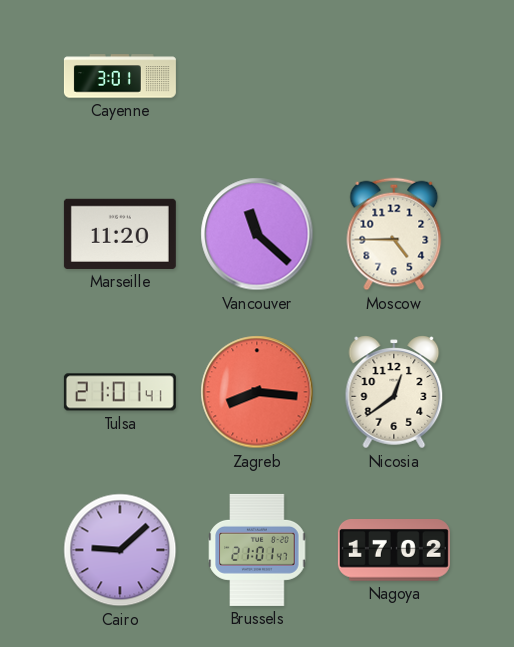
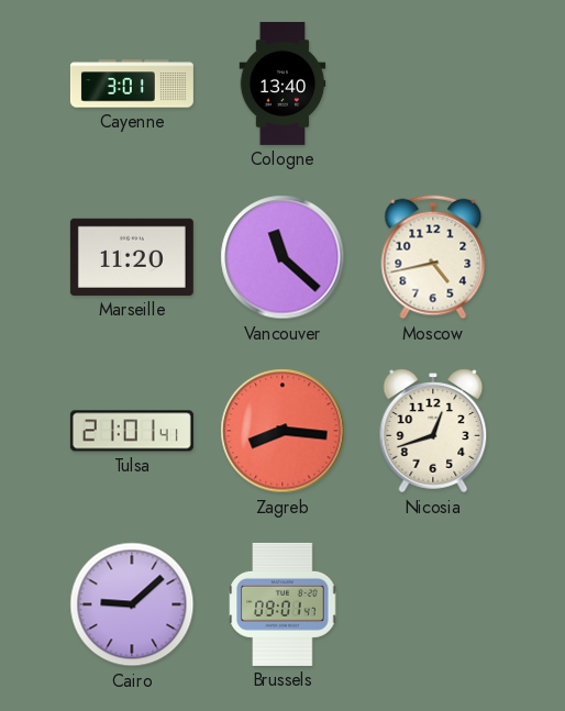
Cologne: none -> 13:40 (282, 84)
Moscow: 4:45 -> 4:43 (433, 257)
Nicosia: 12:39 -> 12:42 (433, 431)
Brussels: 21:01 -> 09:01 (282, 604)
Nagoya: 17:02 -> none (394, 551)
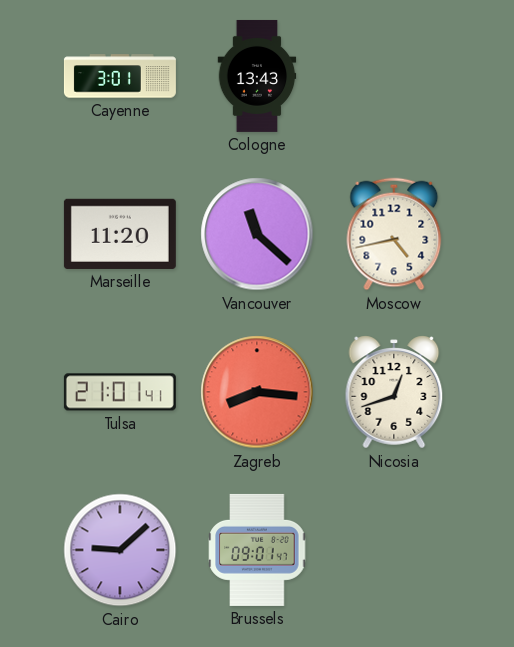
Cologne: 13:40 -> 13:43 (257, 76)
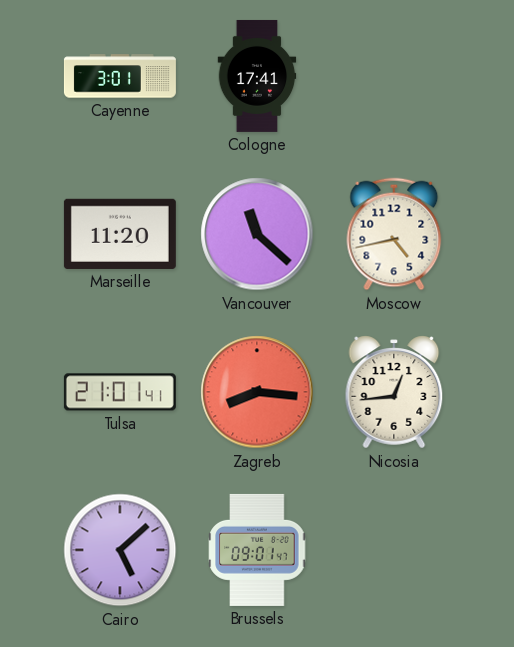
Cologne: 13:43 -> 17:41 (257, 76)
Nicosia: 12:42 -> 12:44 (394, 392)
Cairo: 9:08 -> 5:08 (120, 550)
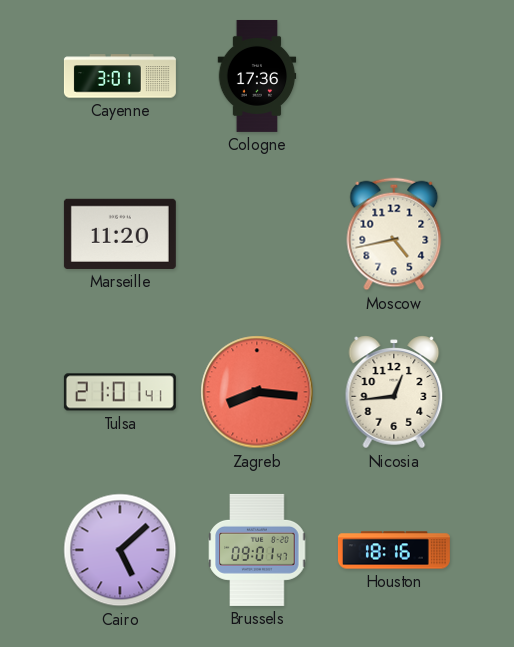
Cologne: 17:41 -> 17:36 (257, 76)
Vancouver: 11:22 -> none (257, 234)
Houston: none -> 18:16 (394, 550)
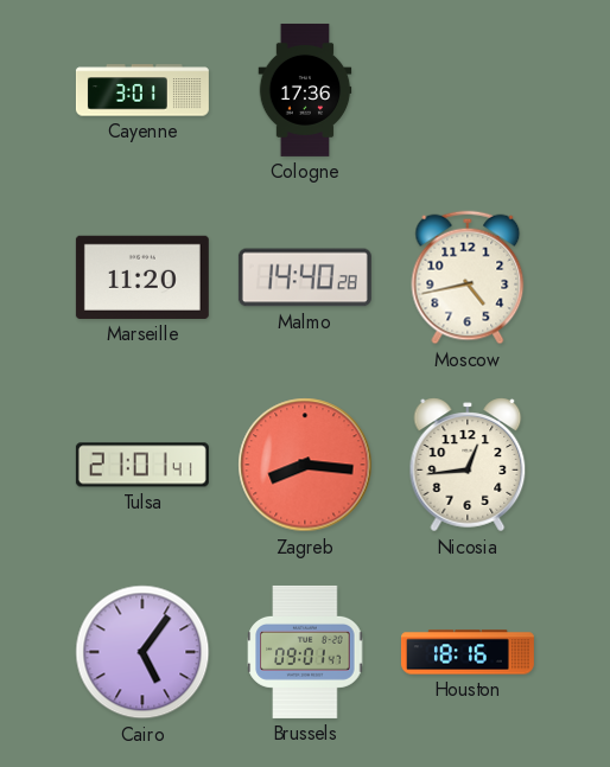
Malmo: none -> 14:40 (305, 277)
Cairo: 5:08 -> 5:06 (142, 652)
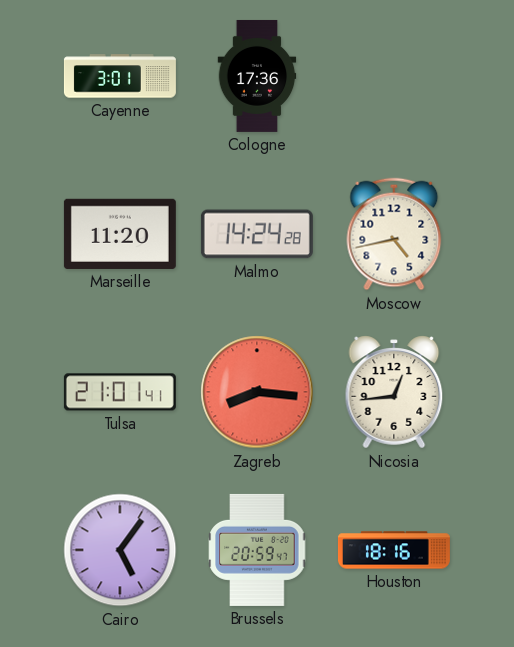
Malmo: 14:40 -> 14:24 (257, 234)
Brussels: 09:01 -> 20:59 (257, 550)
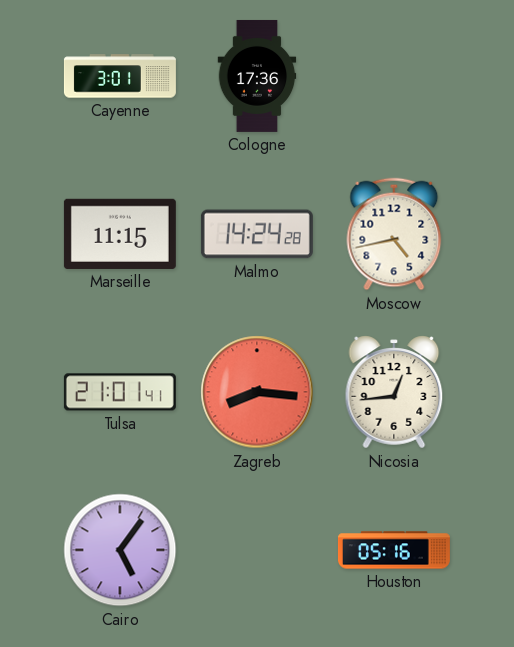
Marseille: 11:20 -> 11:15 (120, 234)
Brussels: 20:59 -> none (257, 550)
Houston: 18:16 -> 05:16 (394, 550)
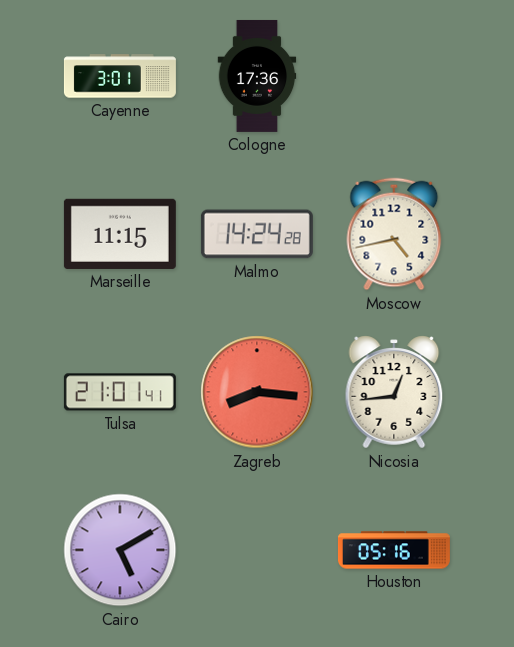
Cairo: 5:06 -> 5:10 (120, 550)
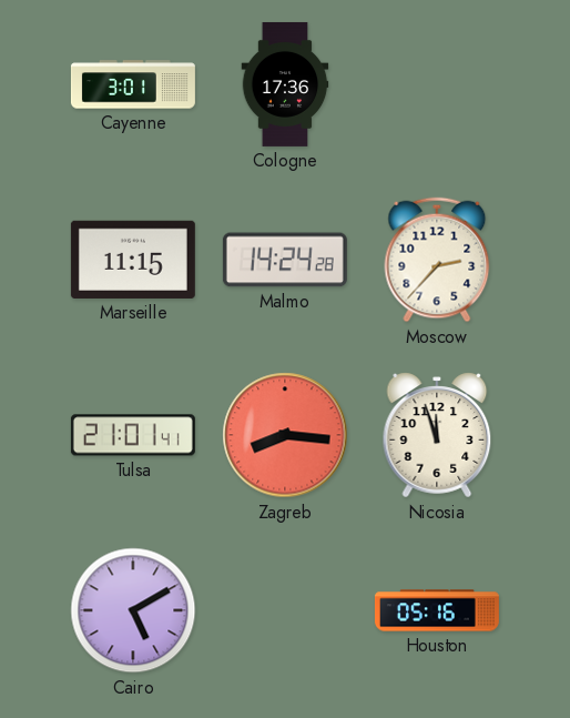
Moscow: 4:43 -> 2:37 (437, 260)
Nicosia: 12:44 -> 11:57 (437, 435)
